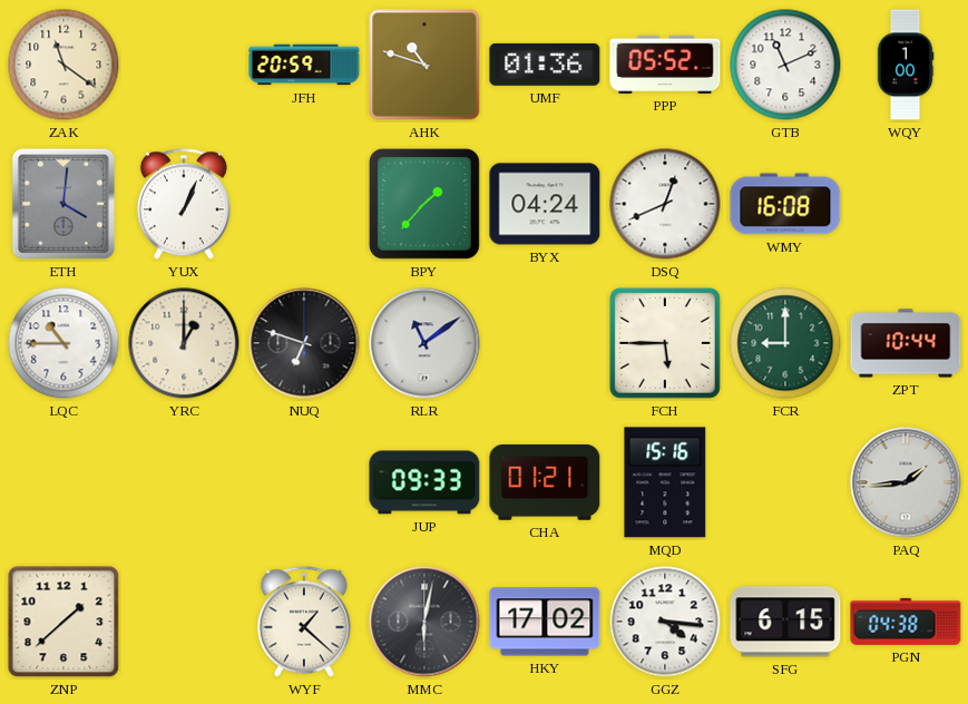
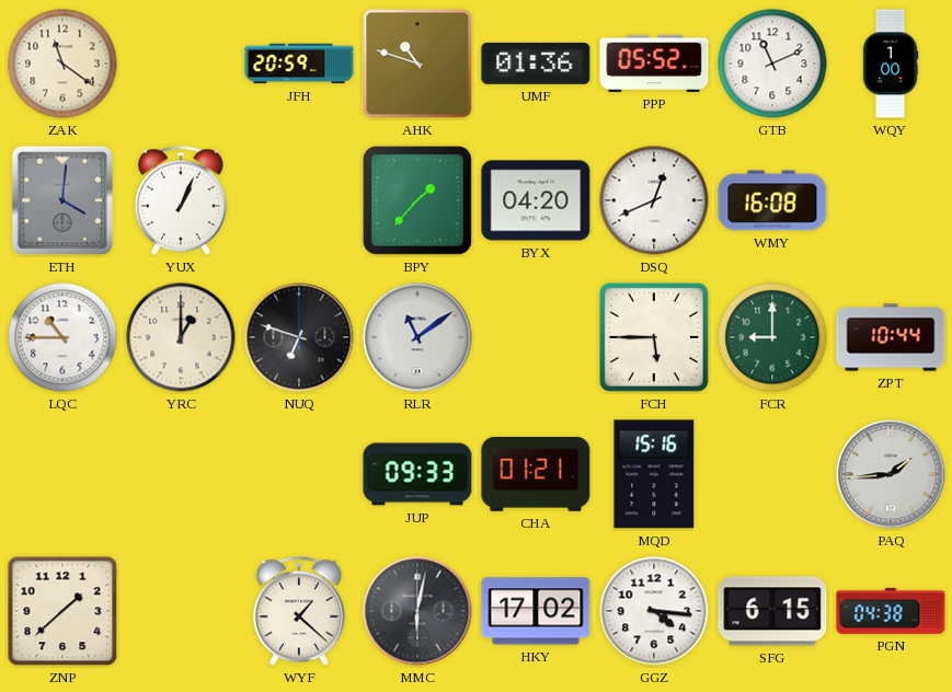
BYX: 04:24 -> 04:20 (536, 200)
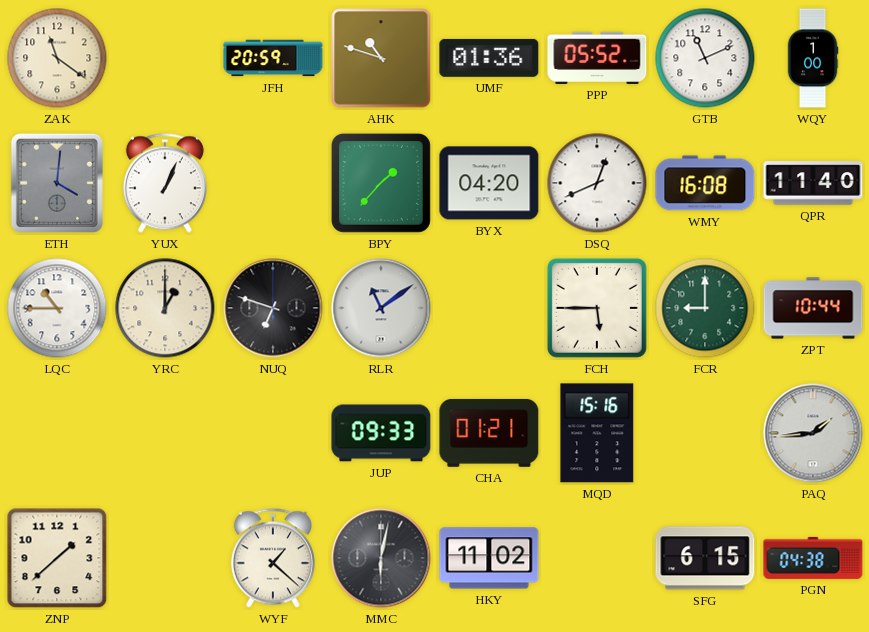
QPR: none -> 11:40 (813, 183)
HKY: 17:02 -> 11:02 (489, 558)
GGZ: 4:16 -> none (654, 611)
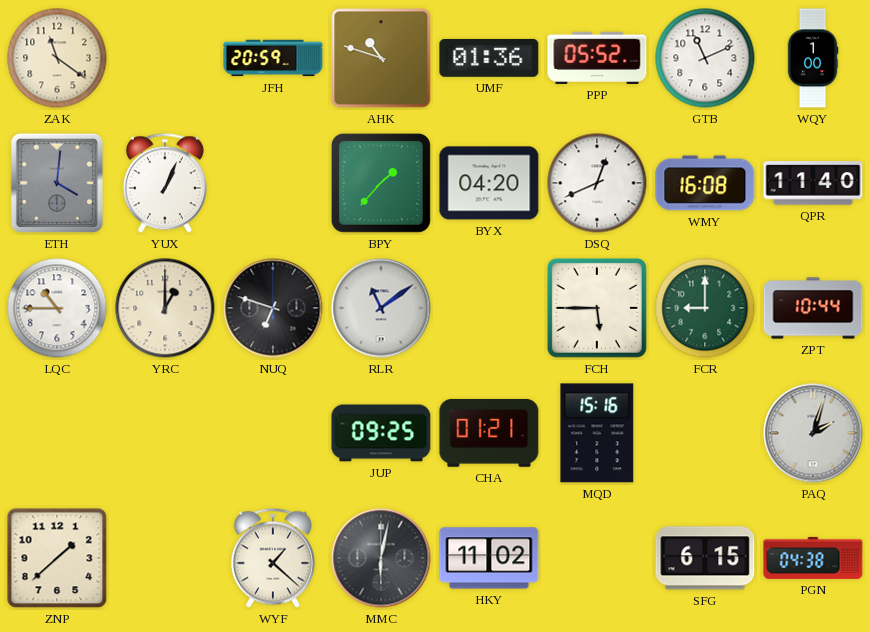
JUP: 09:33 -> 09:25 (381, 433)
PAQ: 1:44 -> 2:03 (813, 433)
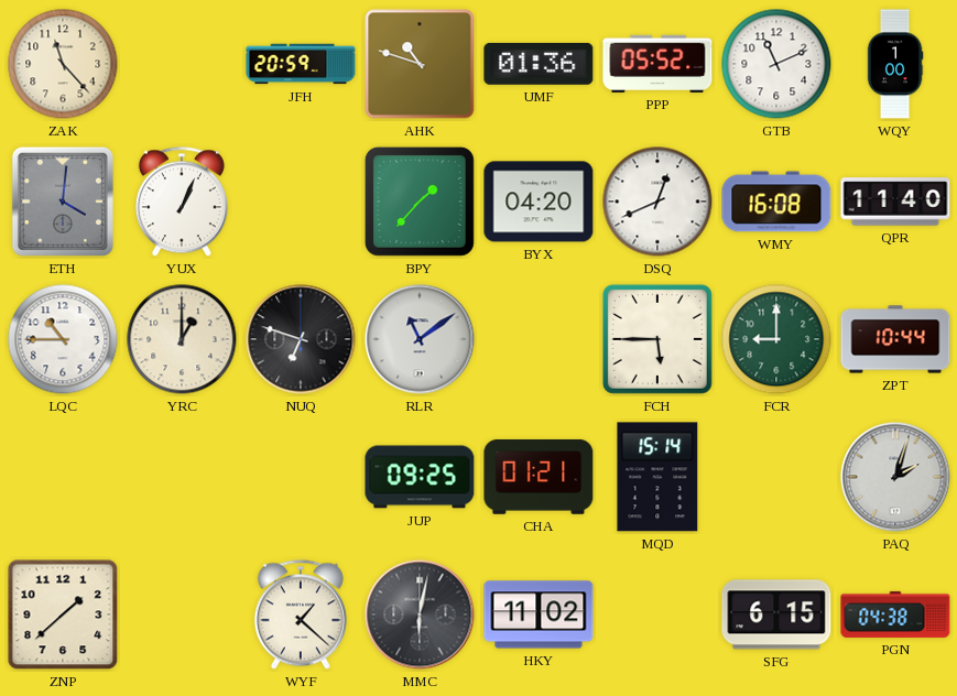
ZAK: 11:21 -> 11:23 (63, 64)
MQD: 15:16 -> 15:14 (657, 477)
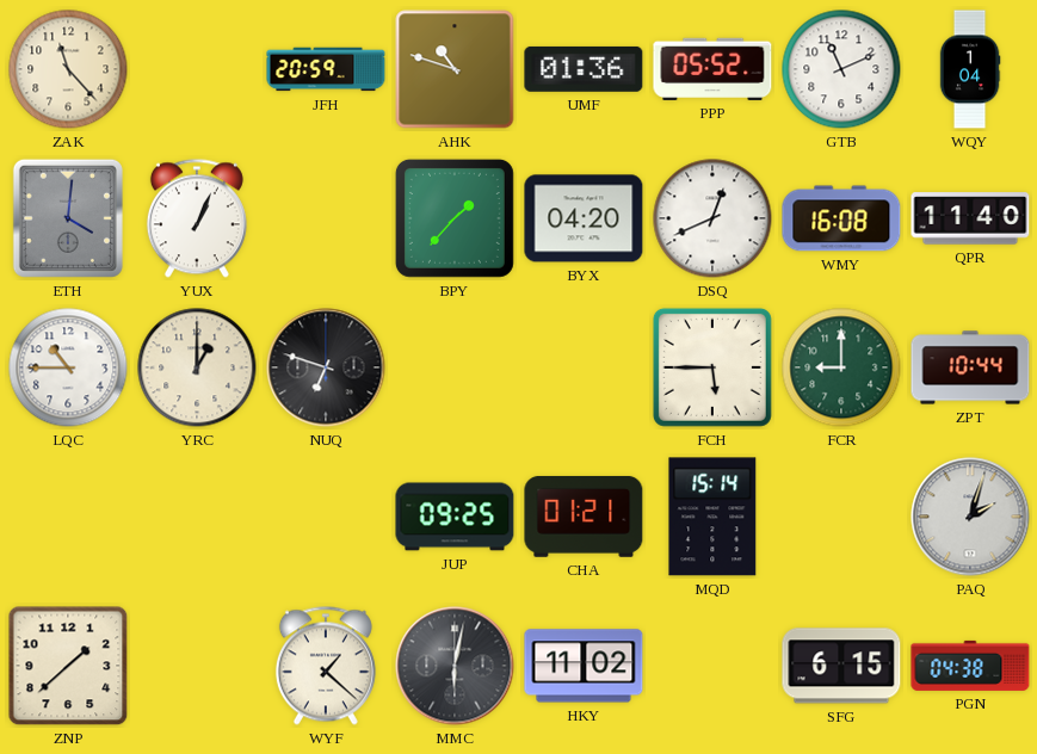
WQY: 1:00 -> 1:04 (970, 69)
RLR: 11:09 -> none (420, 339)
